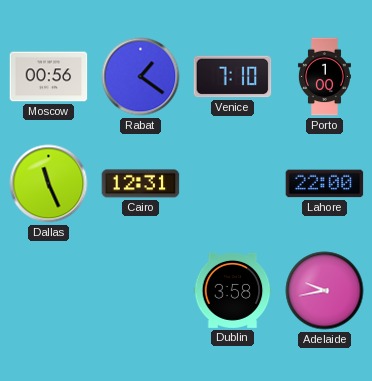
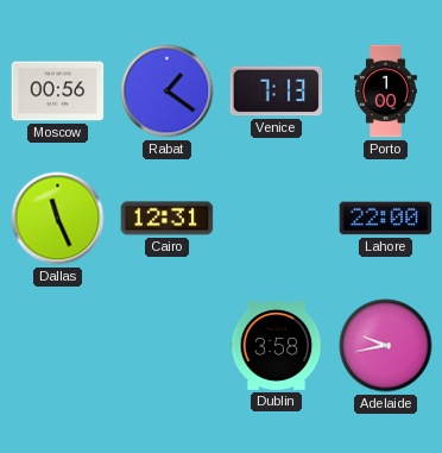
Venice: 7:10 -> 7:13 (277, 92)
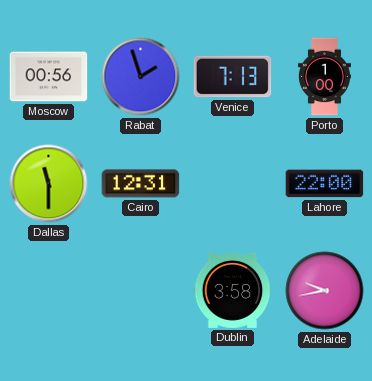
Rabat: 1:21 -> 1:57 (141, 77)
Dallas: 11:26 -> 11:30 (49, 184)
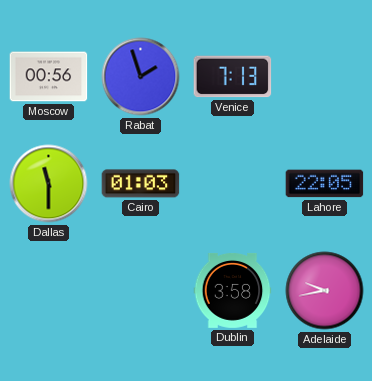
Porto: 1:00 -> none (324, 77)
Cairo: 12:31 -> 01:03 (141, 184)
Lahore: 22:00 -> 22:05 (325, 184)
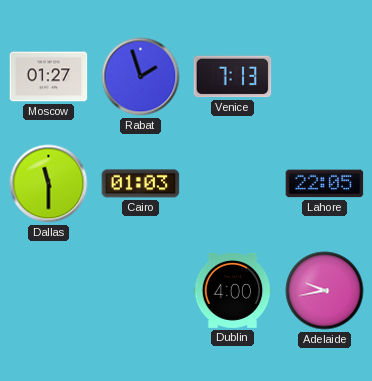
Moscow: 00:56 -> 01:27 (49, 77)
Dublin: 3:58 -> 4:00 (233, 291)
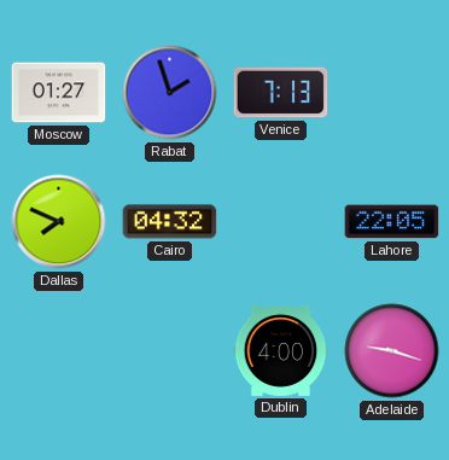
Dallas: 11:30 -> 7:49 (59, 222)
Cairo: 01:03 -> 04:32 (170, 222)
Adelaide: 9:43 -> 9:18 (392, 351)
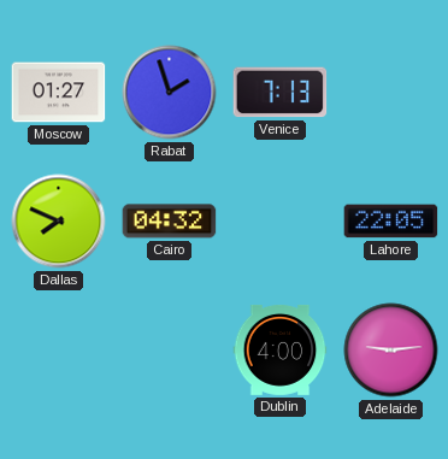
Adelaide: 9:18 -> 9:14 (391, 351)
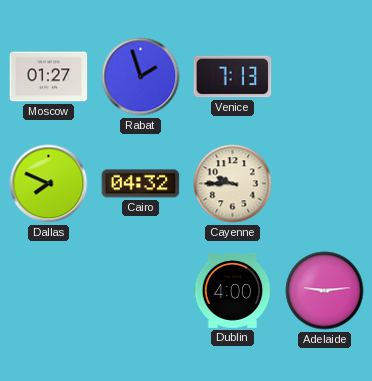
Cayenne: none -> 9:45 (233, 184)
Lahore: 22:05 -> none (391, 222)
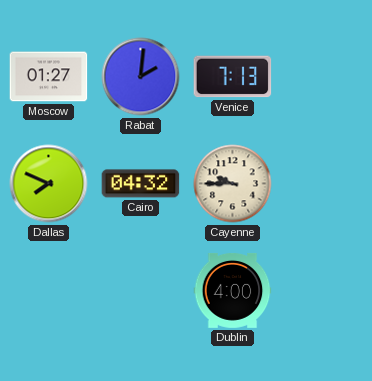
Rabat: 1:57 -> 2:01 (141, 77)
Adelaide: 9:14 -> none (325, 291)
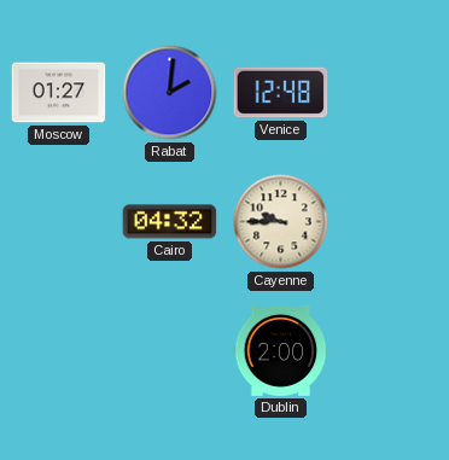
Venice: 7:13 -> 12:48 (281, 93)
Dallas: 7:49 -> none (49, 184)
Dublin: 4:00 -> 2:00 (281, 351)
